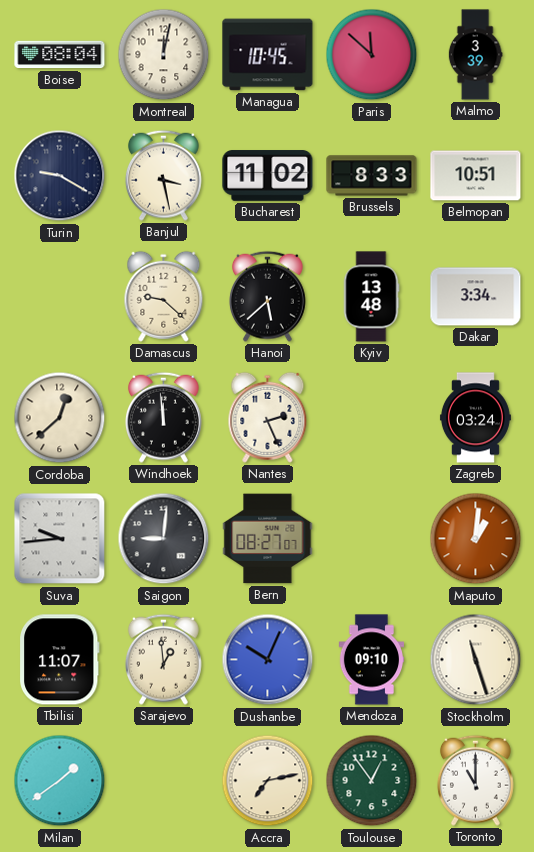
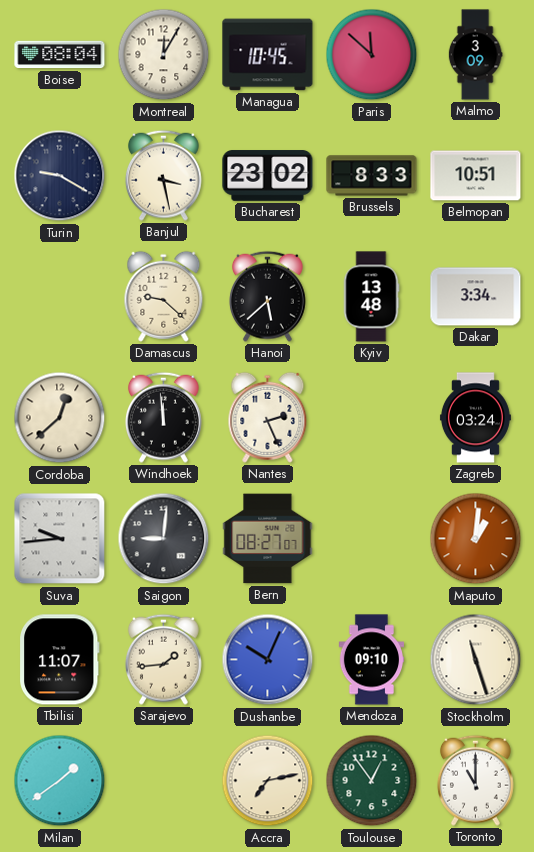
Montreal: 12:02 -> 12:05 (164, 55)
Malmo: 3:39 -> 3:09 (475, 55)
Bucharest: 11:02 -> 23:02 (268, 176)
Sarajevo: 12:59 -> 1:44 (163, 659)
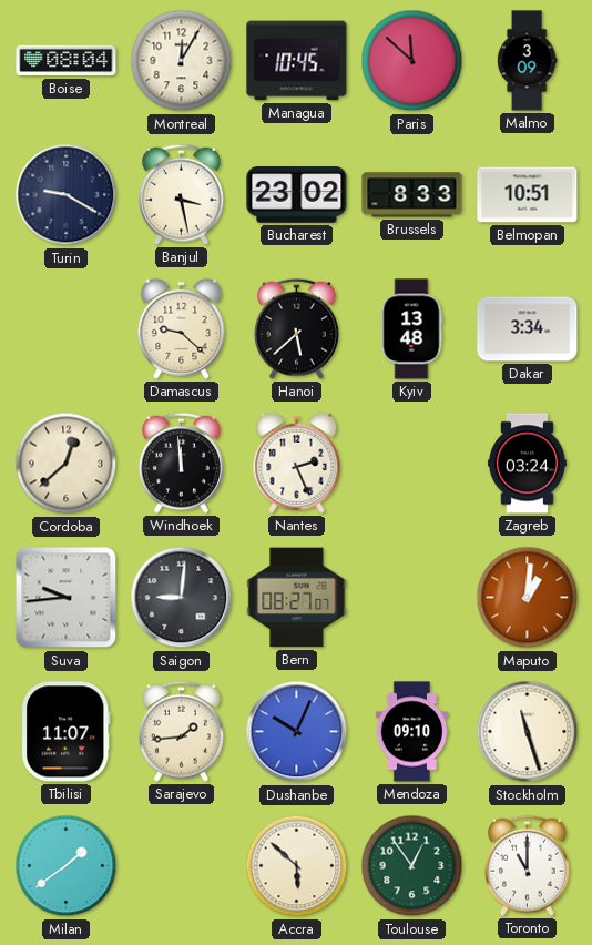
Accra: 7:13 -> 5:52 (297, 866)
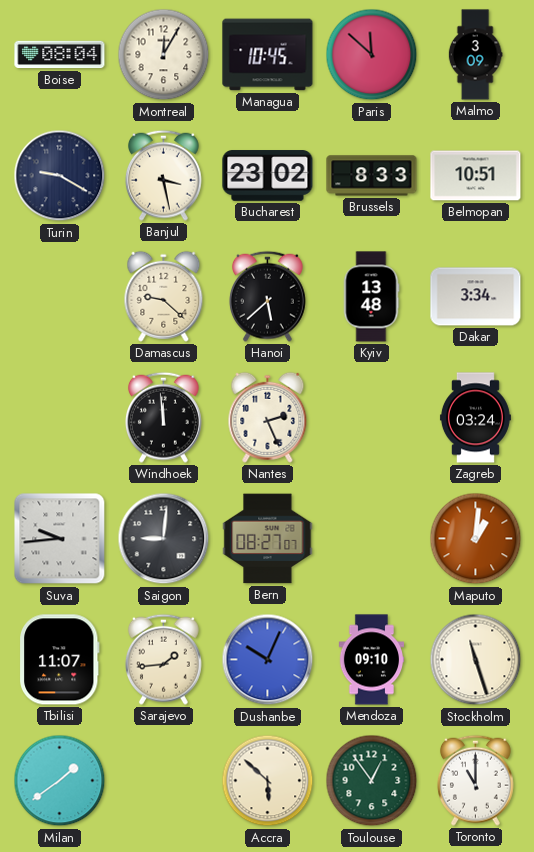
Cordoba: 12:38 -> none (67, 464)
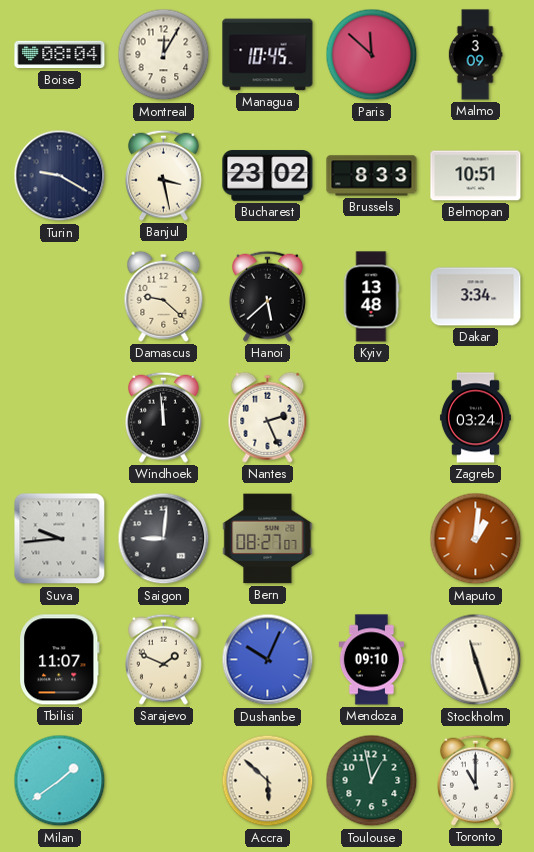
Sarajevo: 1:44 -> 1:49 (163, 659)
Toulouse: 12:54 -> 12:58 (372, 781)
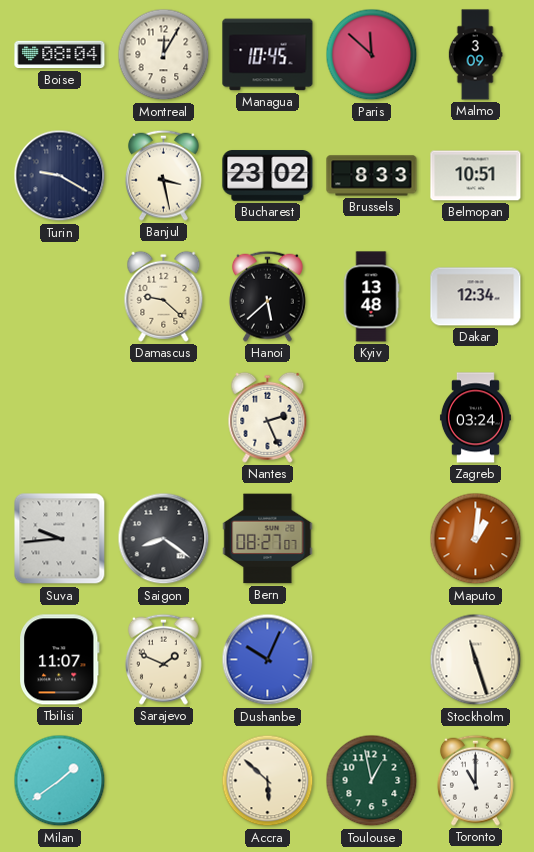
Dakar: 3:34 -> 12:34 (476, 297)
Windhoek: 11:59 -> none (163, 417)
Saigon: 9:01 -> 8:21 (164, 539)
Mendoza: 09:10 -> none (371, 660)
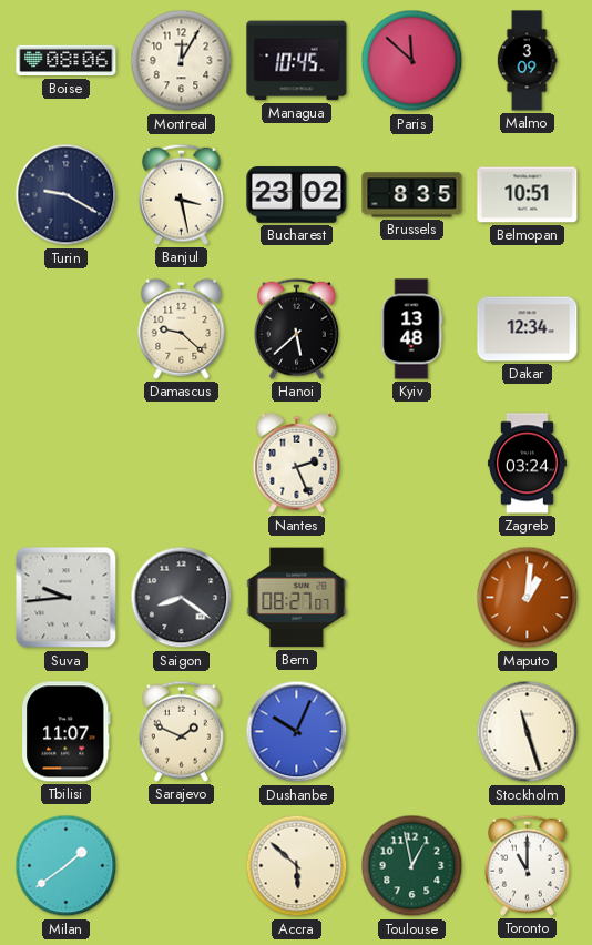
Boise: 08:04 -> 08:06 (67, 61)
Brussels: 8:33 -> 8:35 (412, 195)
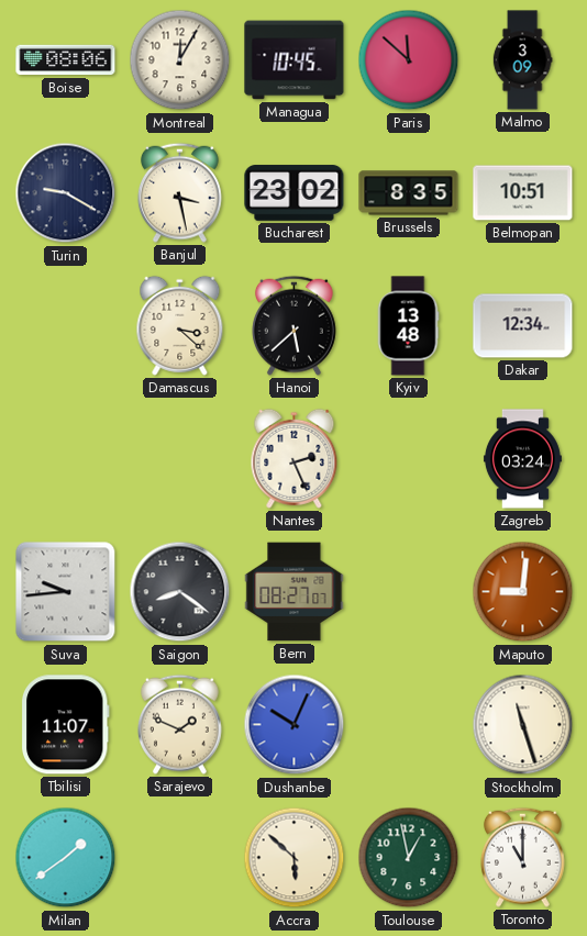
Damascus: 9:22 -> 3:22 (180, 325)
Maputo: 1:01 -> 9:01 (523, 592)
